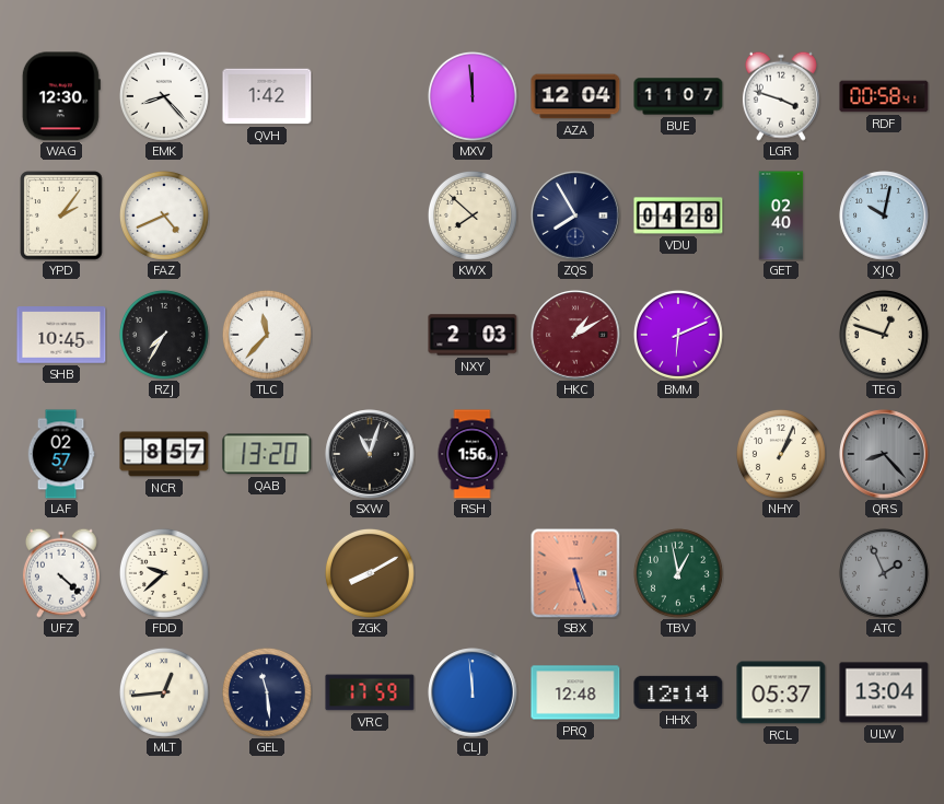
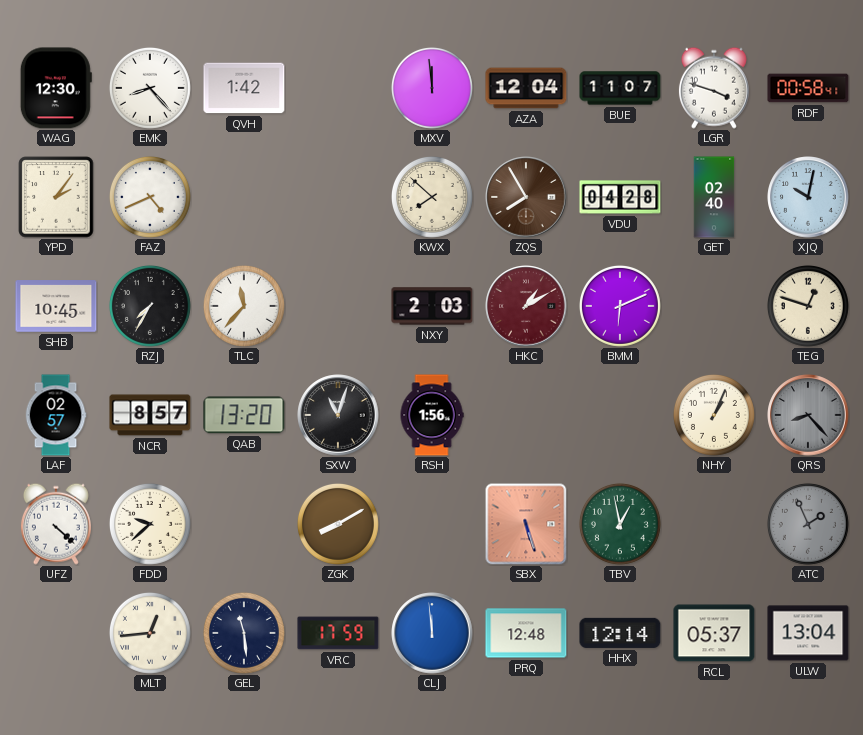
ZQS dial: navy -> brown (526, 197)
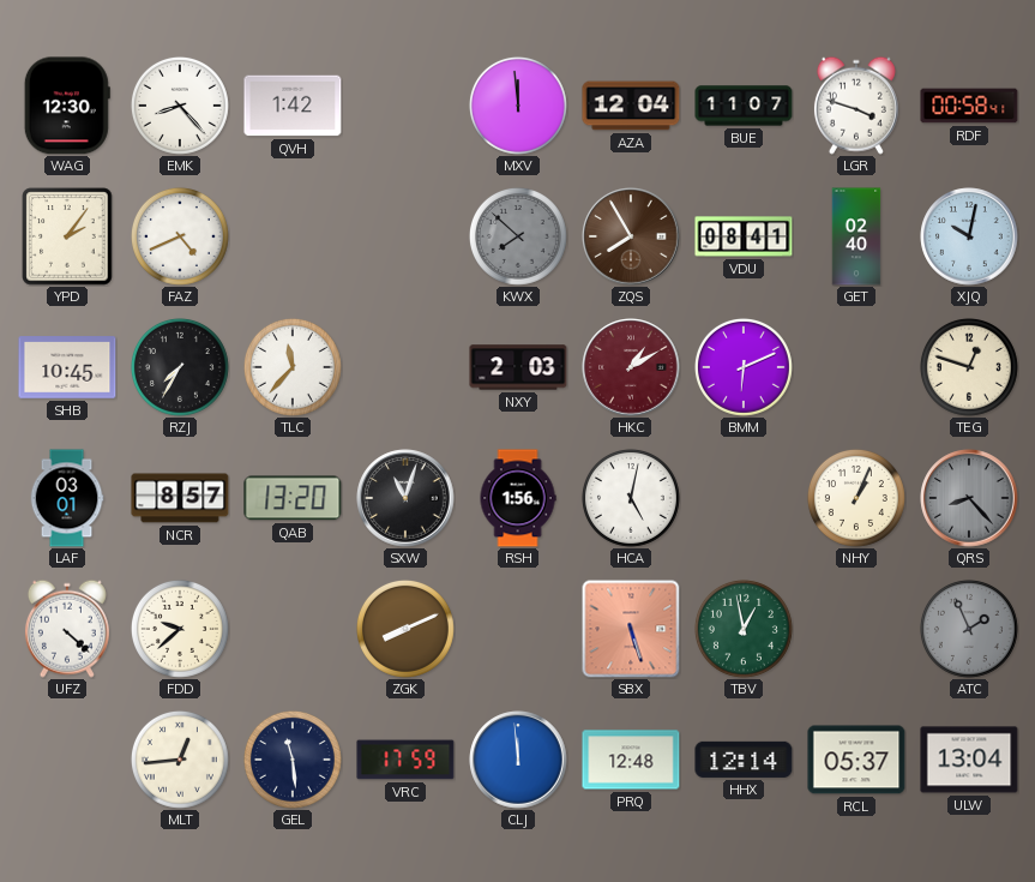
KWX dial: cream -> grey (518, 236)
VDU: 04:28 -> 08:41 (744, 236)
LAF: 02:57 -> 03:01 (67, 498)
HCA: none -> 5:02 (631, 498)
ZGK: 8:10 -> 8:11 (405, 629)
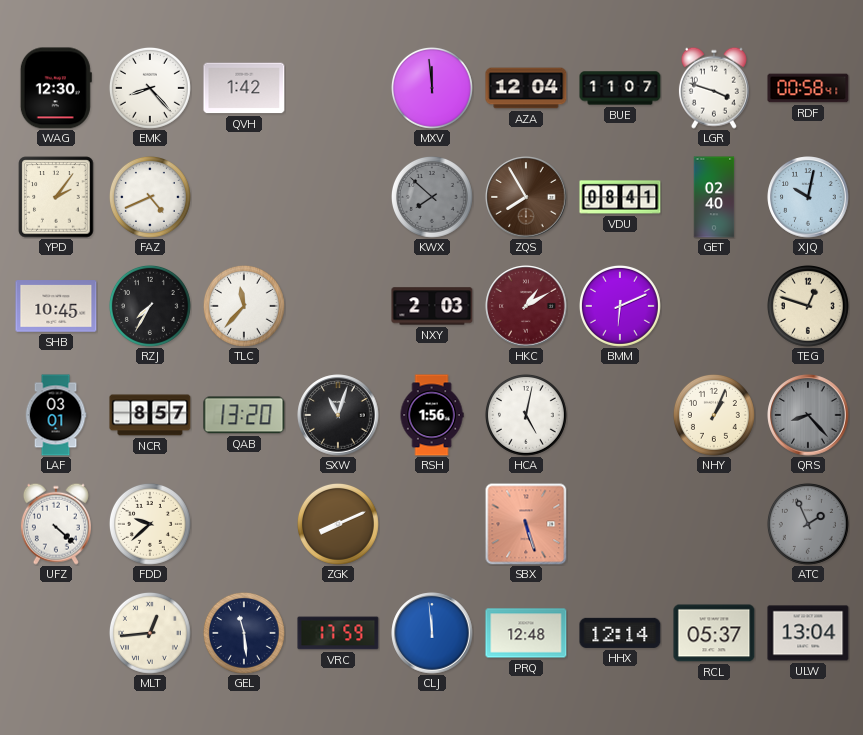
TBV: 12:58 -> none (744, 629)
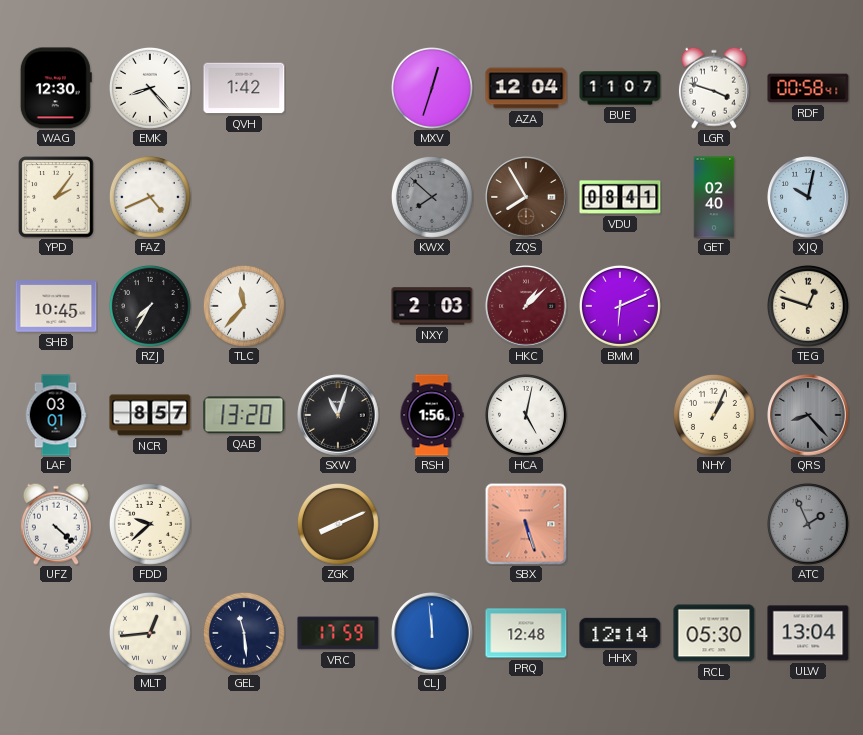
MXV: 11:59 -> 12:33 (432, 88)
HKC: 1:10 -> 1:08 (526, 306)
RCL: 05:37 -> 05:30 (714, 633)
